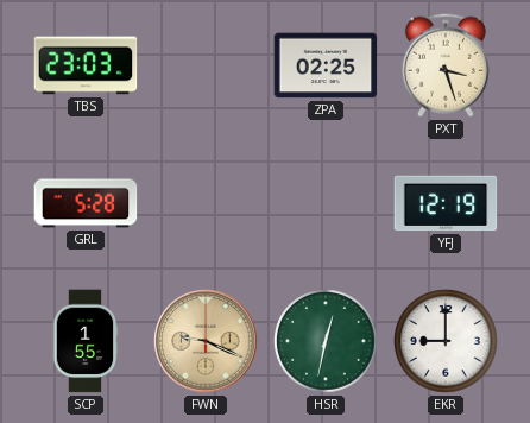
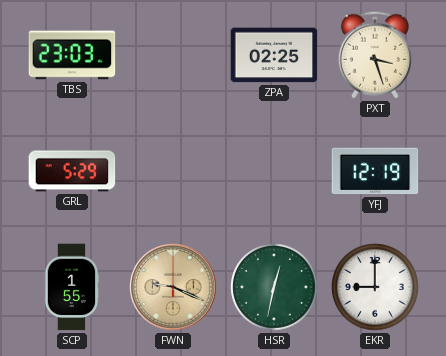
GRL: 5:28 -> 5:29 (72, 171)
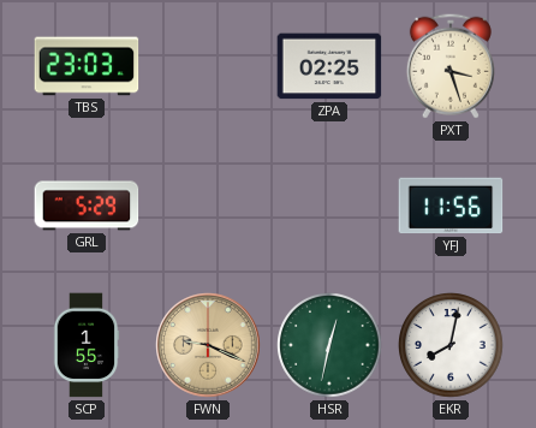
YFJ: 12:19 -> 11:56 (451, 206)
EKR: 9:00 -> 8:02 (452, 346)
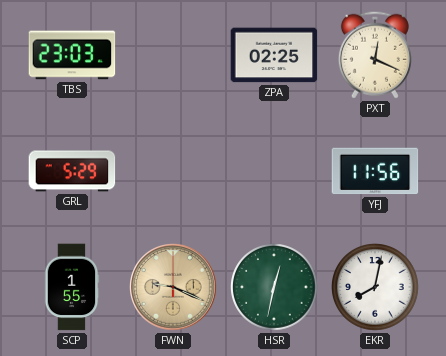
PXT: 3:27 -> 12:19 (375, 55)
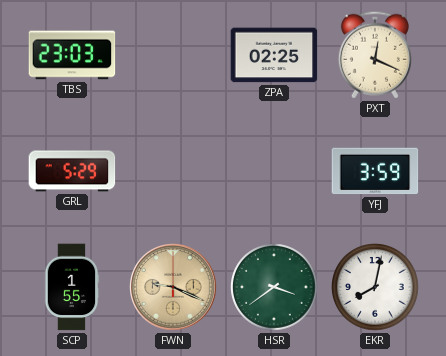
YFJ: 11:56 -> 3:59 (375, 171)
HSR: 12:32 -> 3:39 (275, 288)
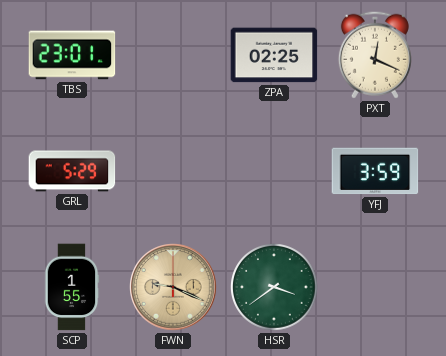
TBS: 23:03 -> 23:01 (72, 55)
EKR: 8:02 -> none (376, 288)
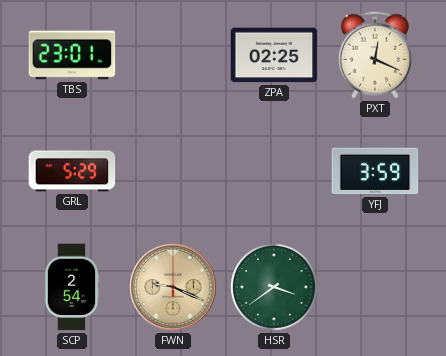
SCP: 1:55 -> 2:54 (72, 287)
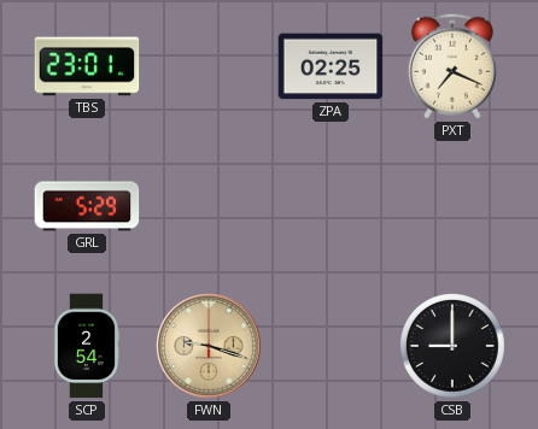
PXT: 12:19 -> 7:19 (452, 66)
YFJ: 3:59 -> none (375, 171)
FWN: 9:19 -> 9:18 (209, 346)
HSR: 3:39 -> none (275, 288)
CSB: none -> 9:00 (454, 347)
